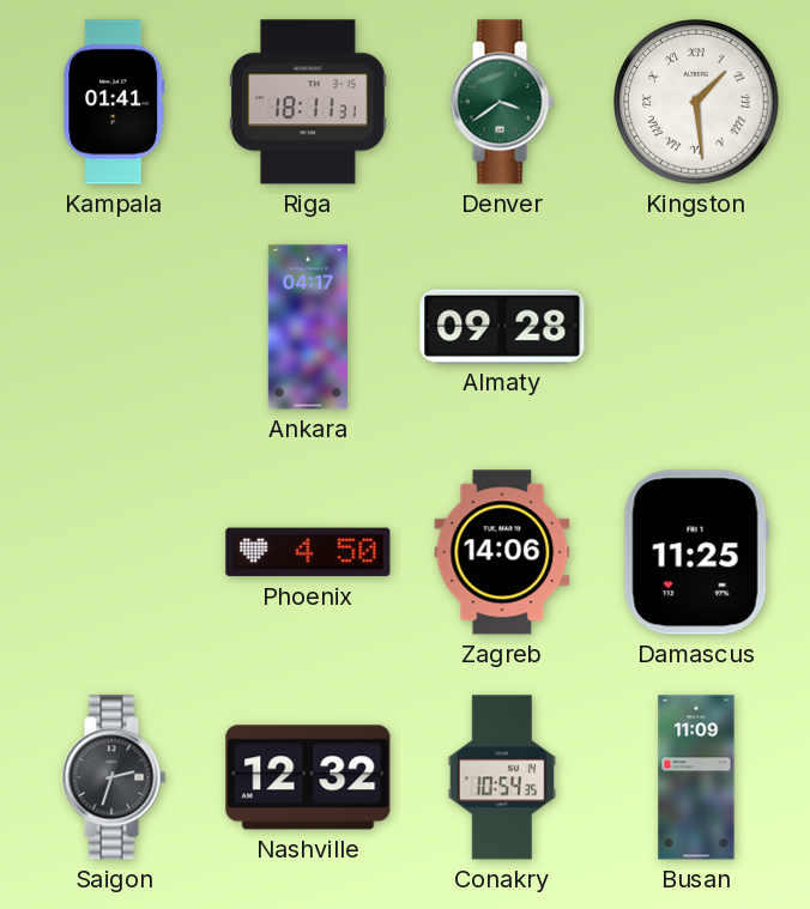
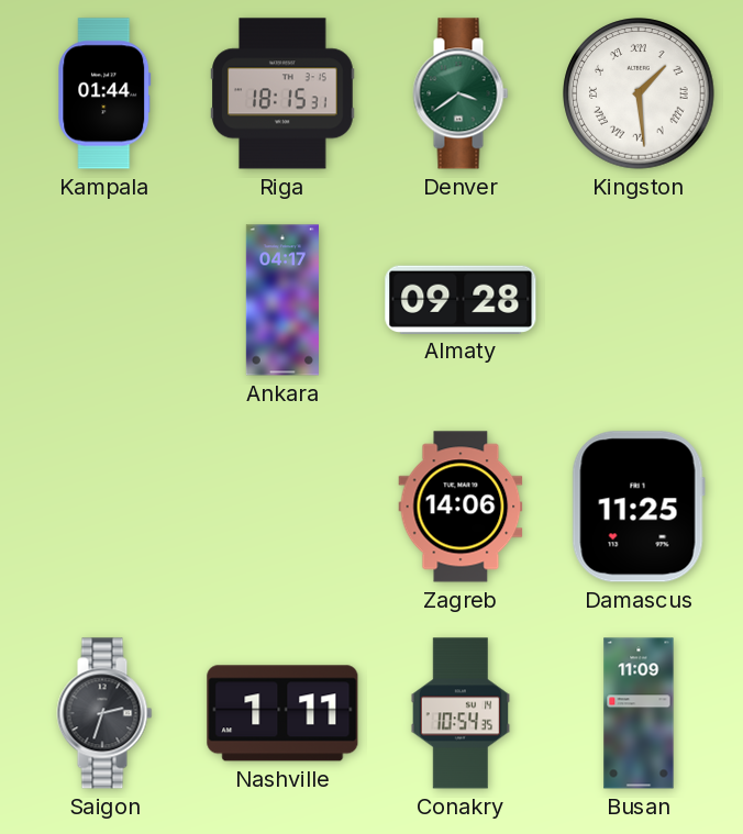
Kampala: 01:41 -> 01:44 (104, 93)
Riga: 18:11 -> 18:15 (282, 93)
Phoenix: 4:50 -> none (308, 552)
Nashville: 12:32 -> 1:11 (282, 713)
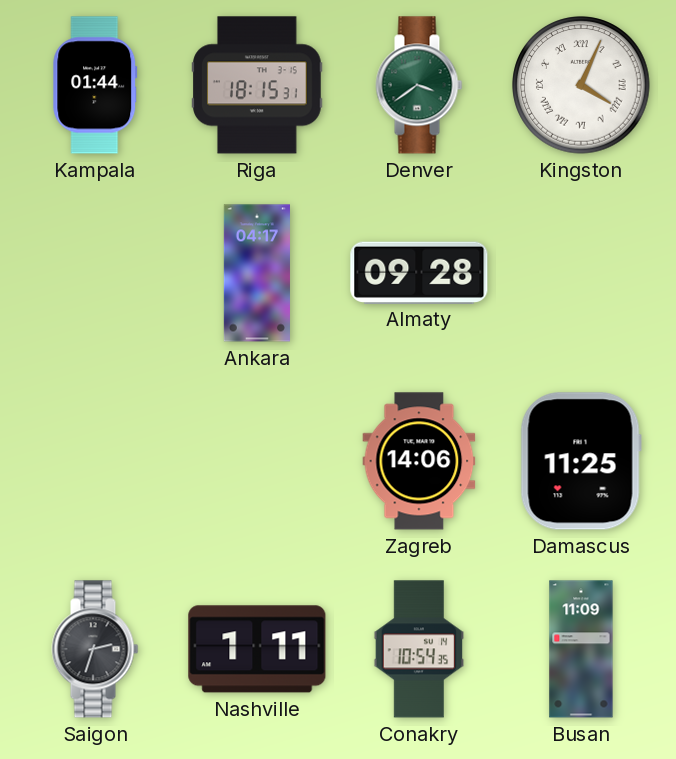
Kingston: 1:29 -> 4:04 (581, 85)
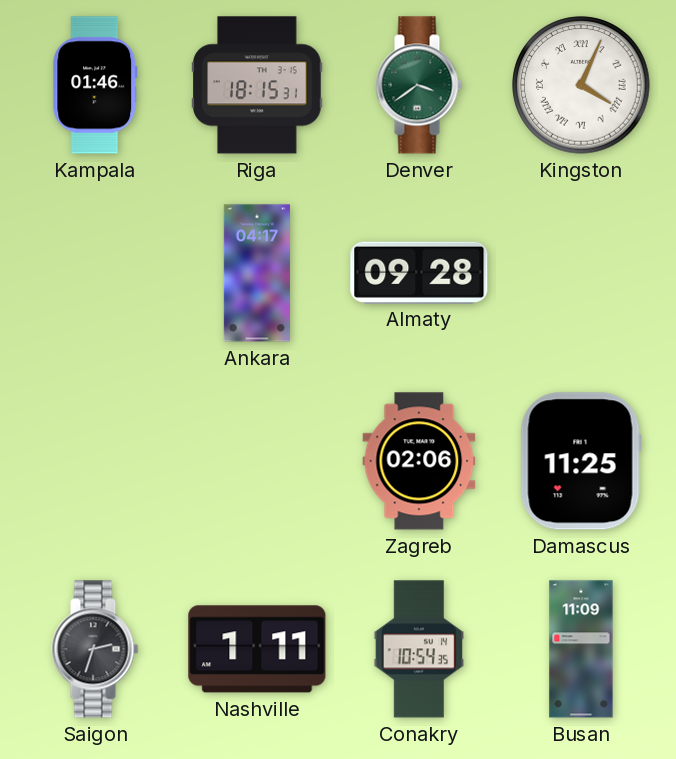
Kampala: 01:44 -> 01:46 (95, 85)
Zagreb: 14:06 -> 02:06 (419, 461)
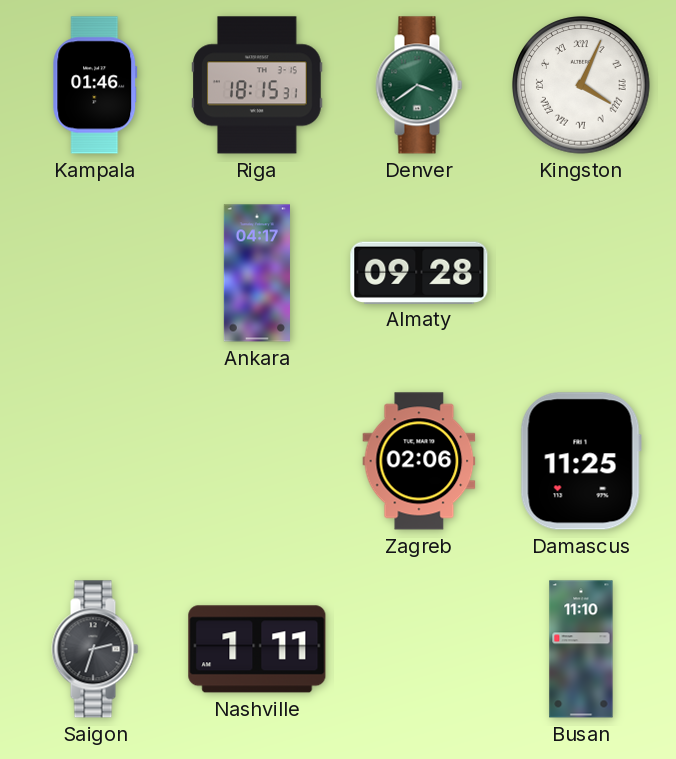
Conakry: 10:54 -> none (419, 649)
Busan: 11:09 -> 11:10 (581, 649)
